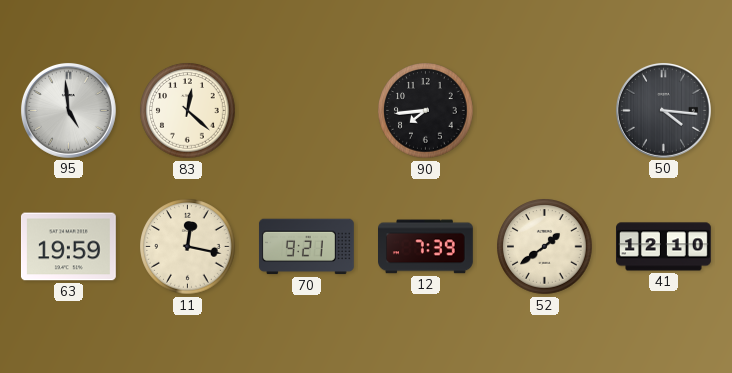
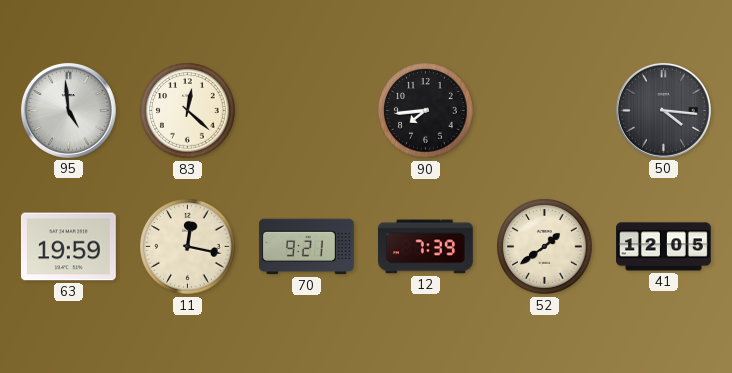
41: 12:10 -> 12:05 (664, 247)
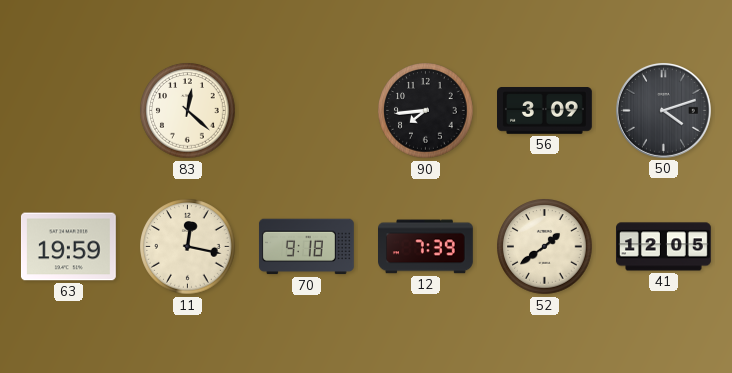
95: 4:59 -> none (68, 110)
56: none -> 3:09 (545, 111)
50: 4:16 -> 4:12 (663, 110)
70: 9:21 -> 9:18 (306, 247)
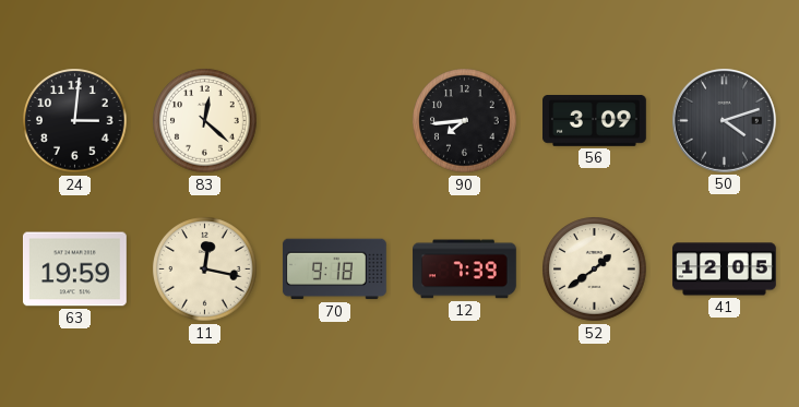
24: none -> 3:01 (75, 121)
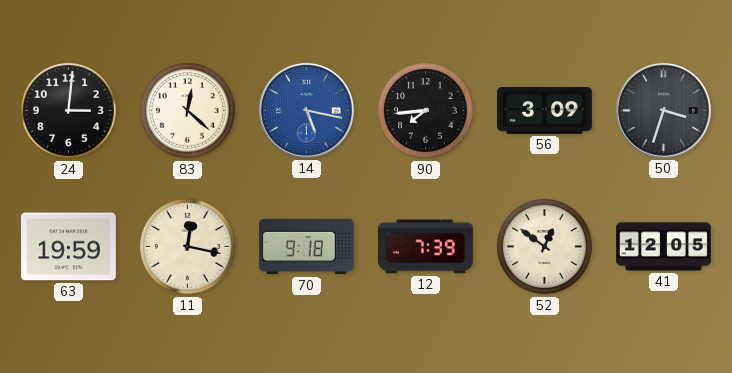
14: none -> 5:17 (306, 110)
50: 4:12 -> 3:33 (663, 110)
52: 1:39 -> 12:51 (545, 247)
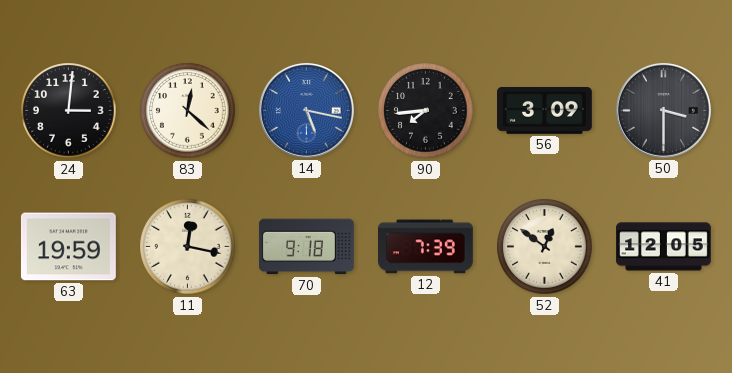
50: 3:33 -> 3:30 (663, 110)
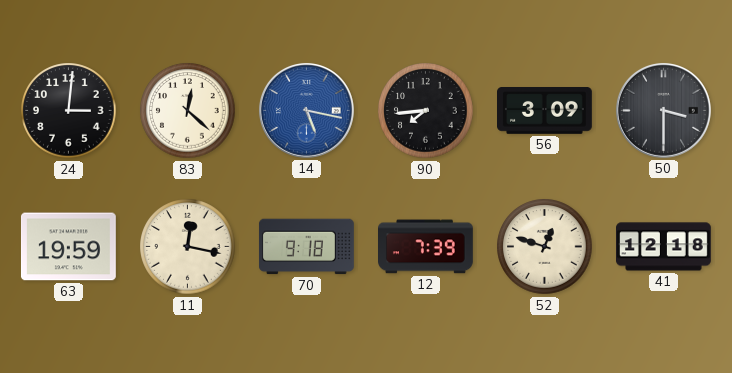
52: 12:51 -> 12:48 (545, 247)
41: 12:05 -> 12:18 (664, 247)
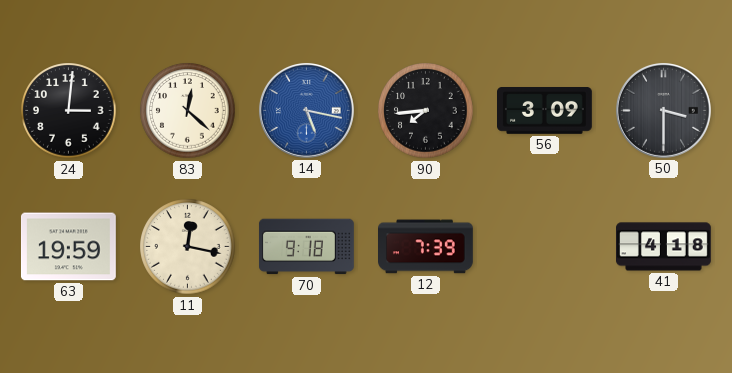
52: 12:48 -> none (545, 247)
41: 12:18 -> 4:18 (664, 247)
